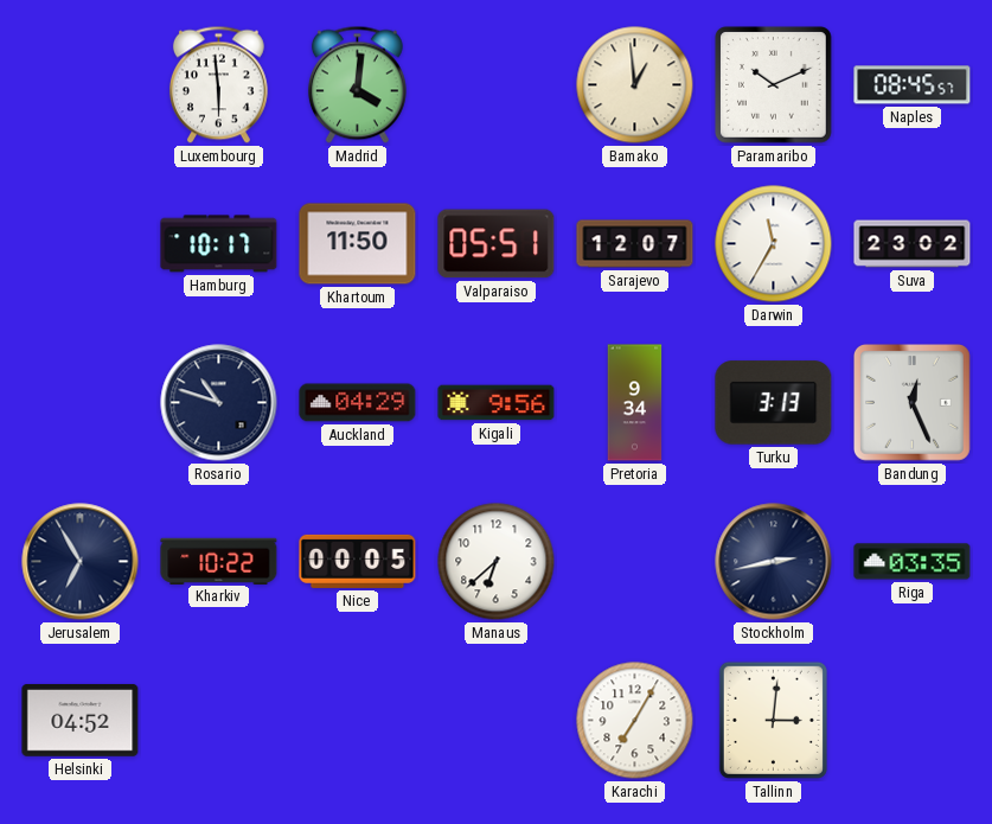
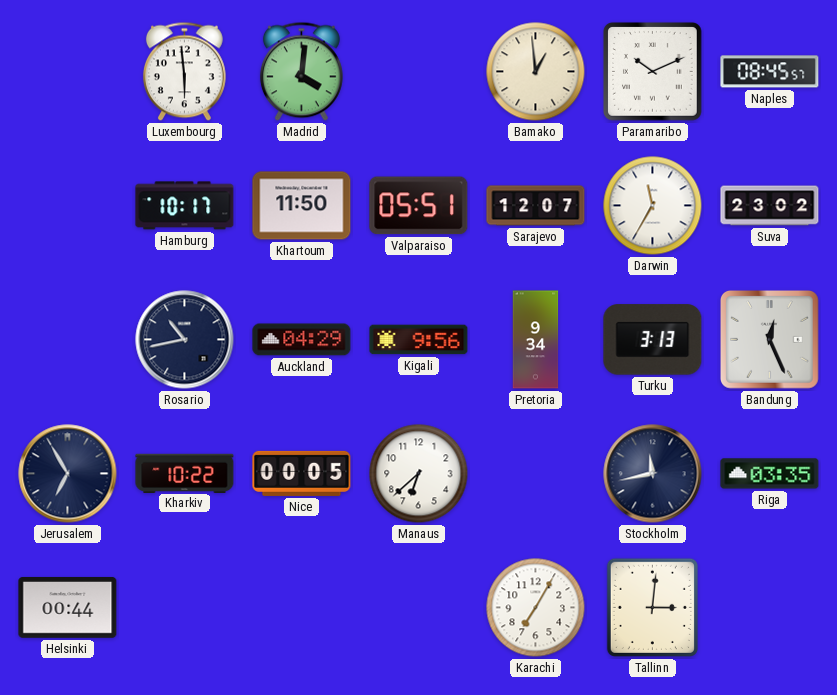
Rosario: 10:48 -> 10:43 (185, 340)
Stockholm: 2:43 -> 11:43 (653, 474)
Helsinki: 04:52 -> 00:44 (68, 608)
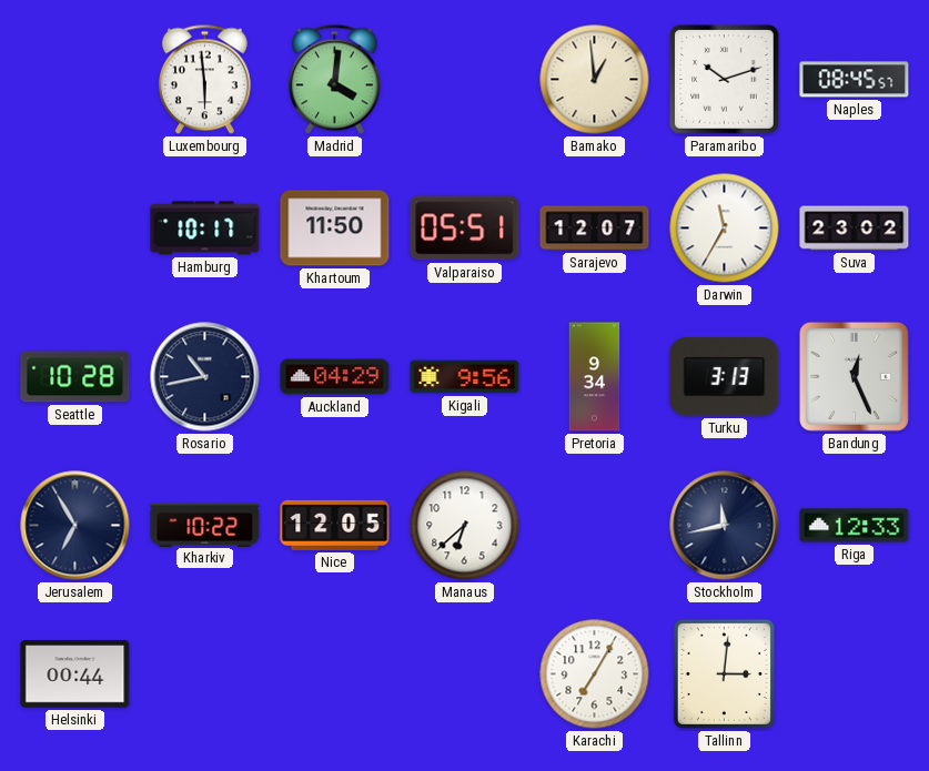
Paramaribo: 10:11 -> 10:12 (725, 80)
Seattle: none -> 10:28 (75, 377)
Nice: 00:05 -> 12:05 (335, 525)
Riga: 03:35 -> 12:33 (855, 526)
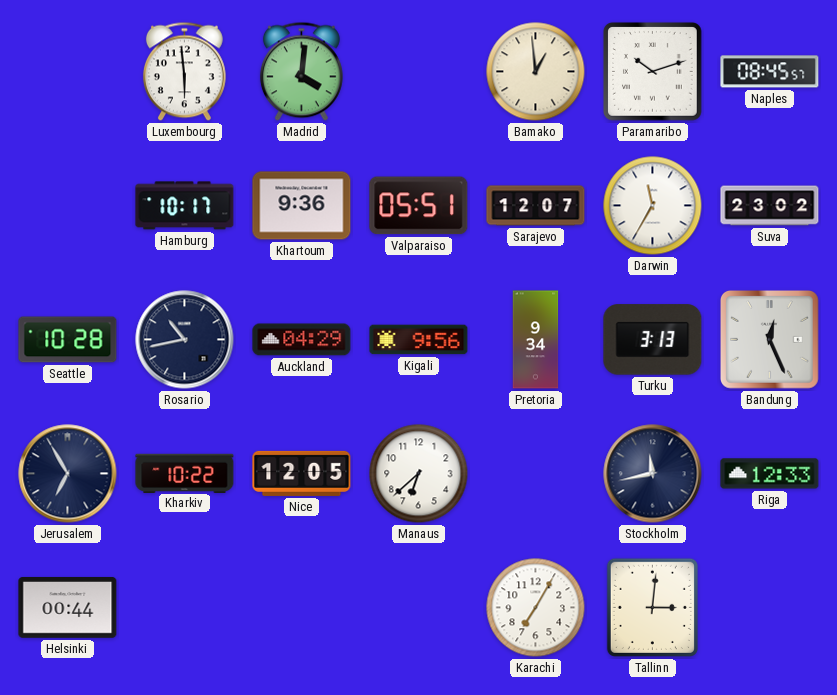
Khartoum: 11:50 -> 9:36 (302, 206)
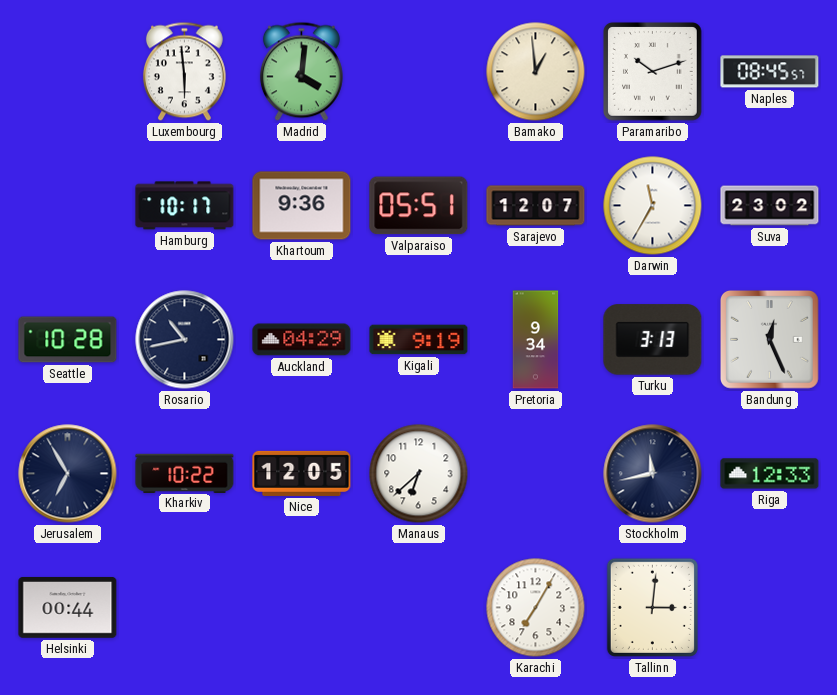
Kigali: 9:56 -> 9:19 (419, 340)
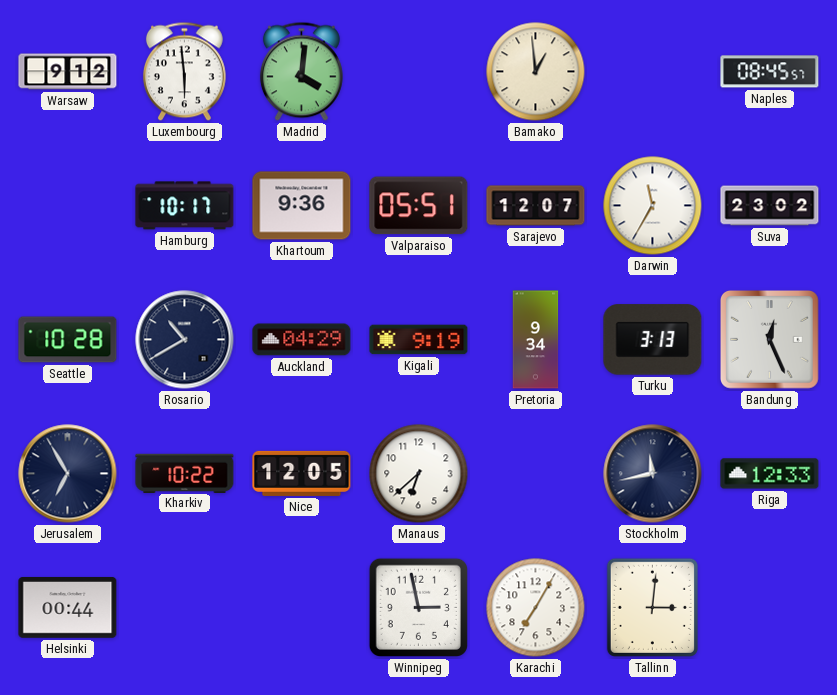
Warsaw: none -> 9:12 (68, 72)
Paramaribo: 10:12 -> none (653, 72)
Rosario: 10:43 -> 10:40 (185, 340)
Winnipeg: none -> 2:58 (418, 607)
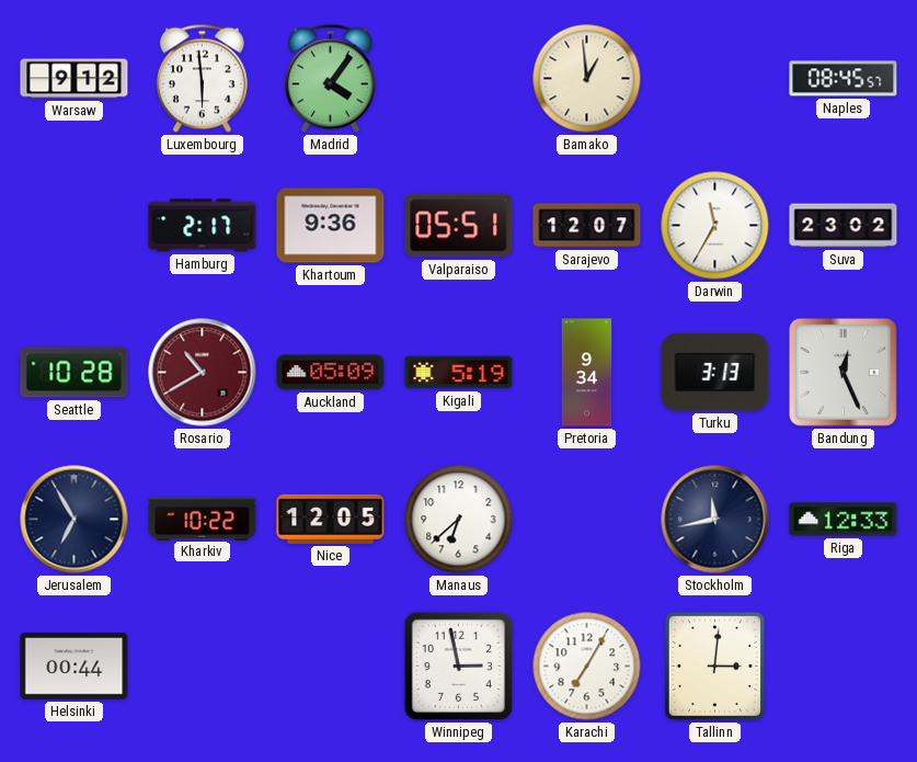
Madrid: 4:01 -> 4:06 (330, 79)
Hamburg: 10:17 -> 2:17 (203, 226)
Rosario dial: navy -> burgundy (203, 373)
Auckland: 04:29 -> 05:09 (331, 373)
Kigali: 9:19 -> 5:19 (459, 373)
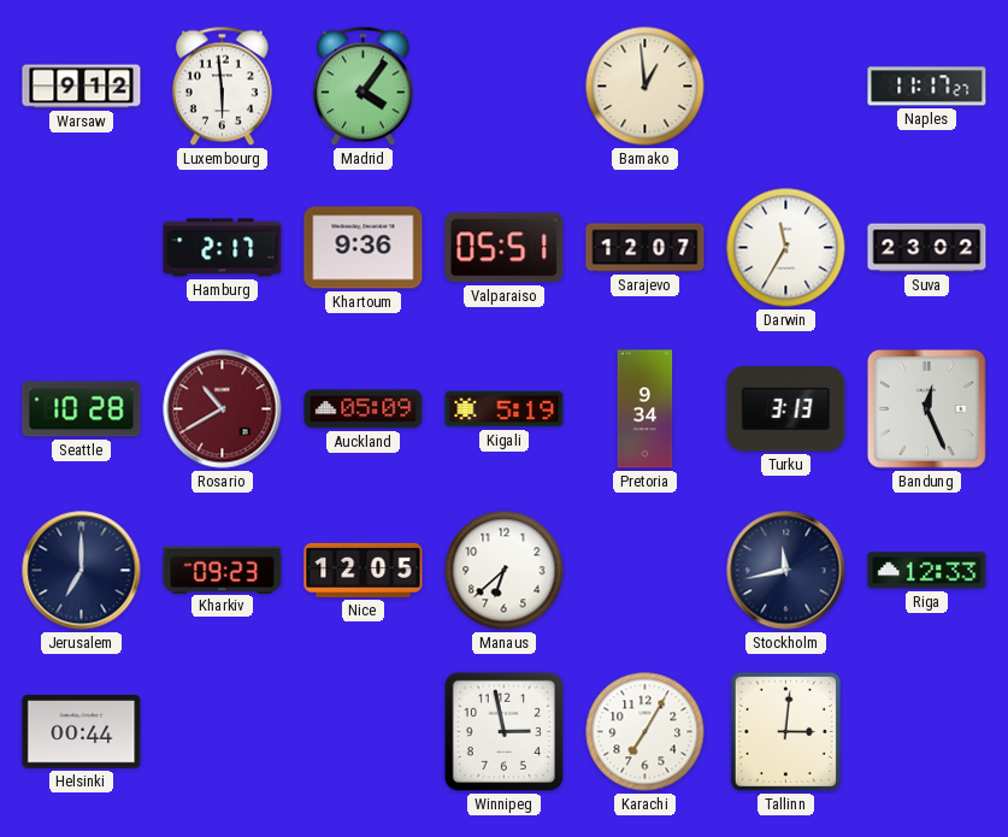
Naples: 08:45 -> 11:17 (927, 87)
Jerusalem: 6:55 -> 7:00 (82, 571)
Kharkiv: 10:22 -> 09:23 (223, 570)
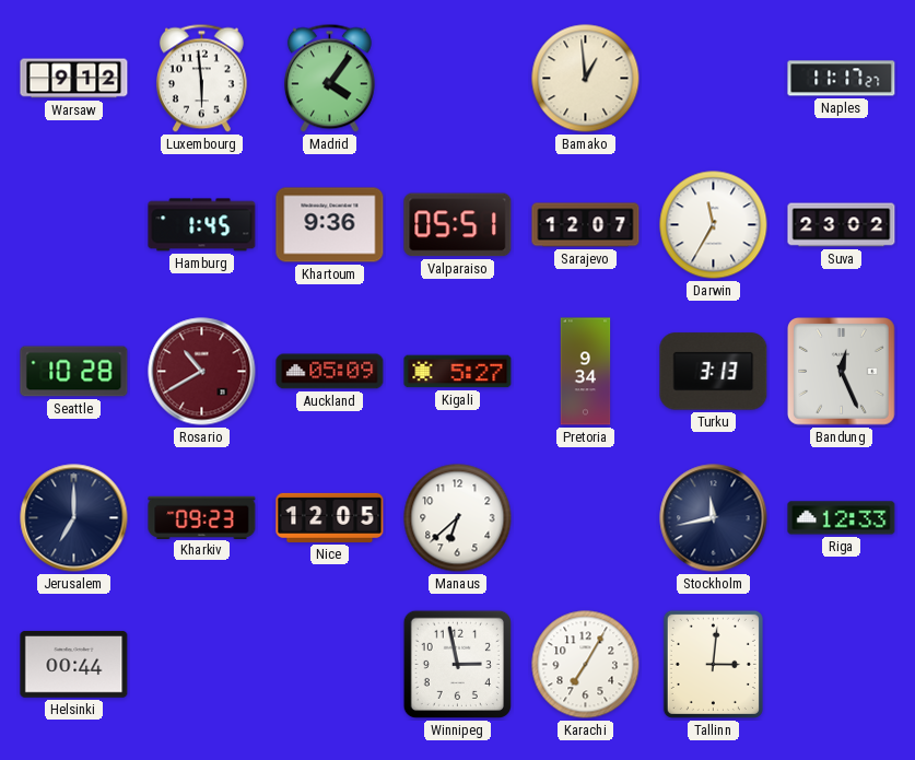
Hamburg: 2:17 -> 1:45 (202, 225)
Kigali: 5:19 -> 5:27 (458, 372)
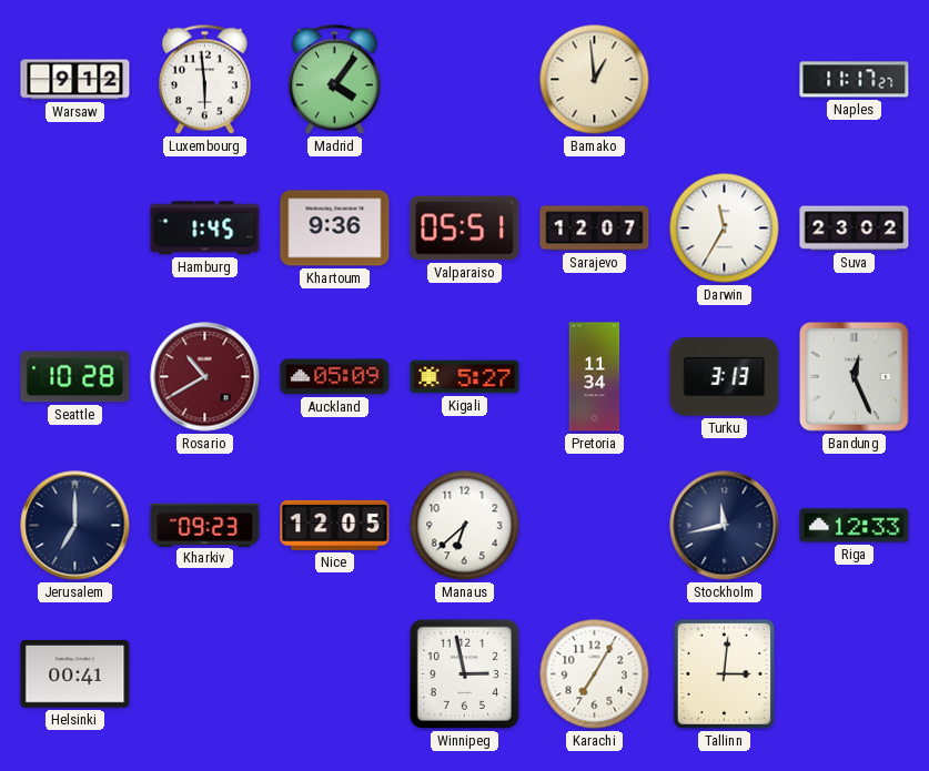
Pretoria: 9:34 -> 11:34 (595, 377)
Helsinki: 00:44 -> 00:41 (75, 674)
